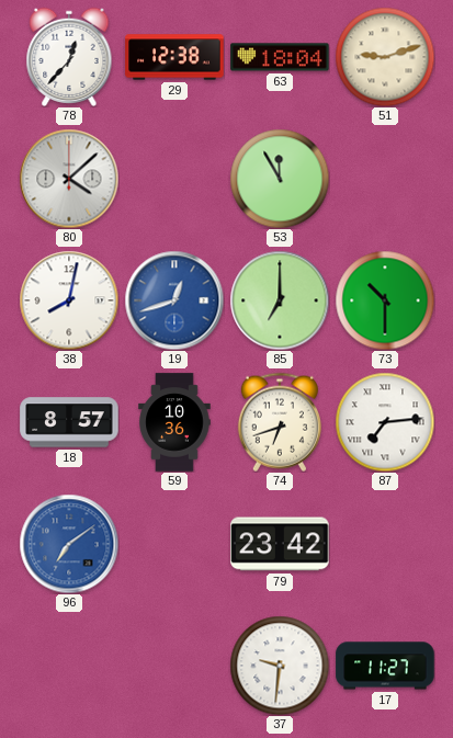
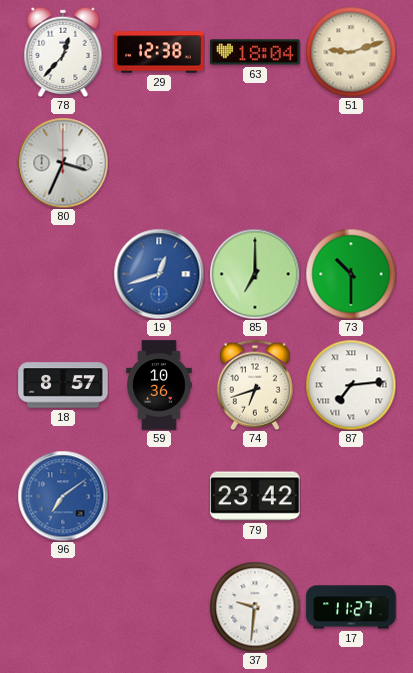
80: 4:08 -> 3:34 (63, 163)
53: 11:55 -> none (280, 179)
38: 8:02 -> none (69, 300)
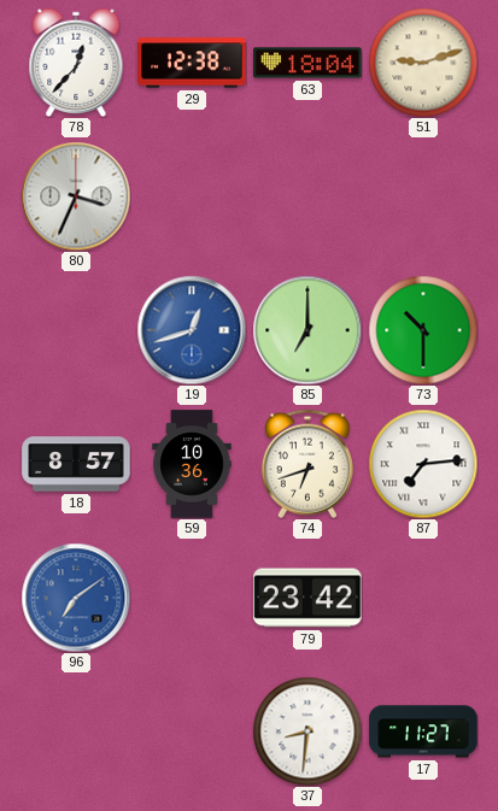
37: 9:31 -> 8:31 (307, 731)
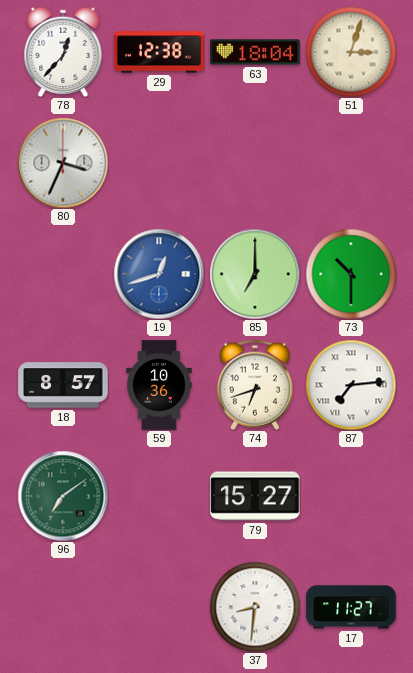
51: 9:12 -> 3:03 (351, 52)
96 dial: blue -> green (63, 496)
79: 23:42 -> 15:27 (255, 496)
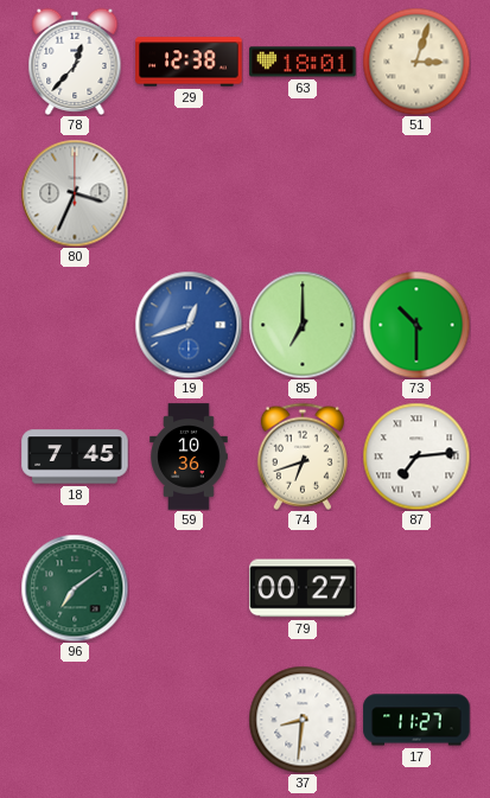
63: 18:04 -> 18:01 (303, 62)
18: 8:57 -> 7:45 (75, 457)
79: 15:27 -> 00:27 (303, 588)
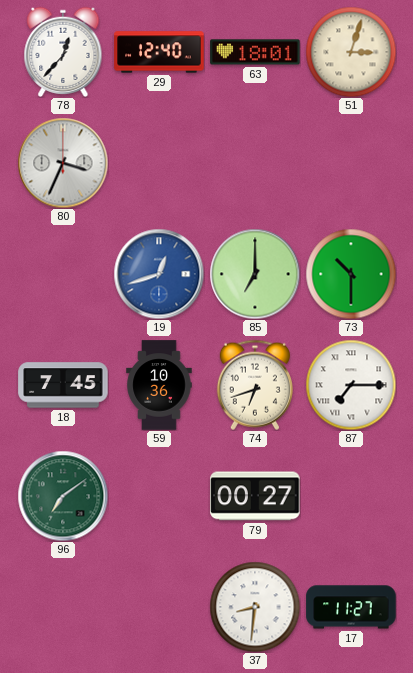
29: 12:38 -> 12:40 (159, 52)
87: 7:14 -> 7:15 (351, 385)
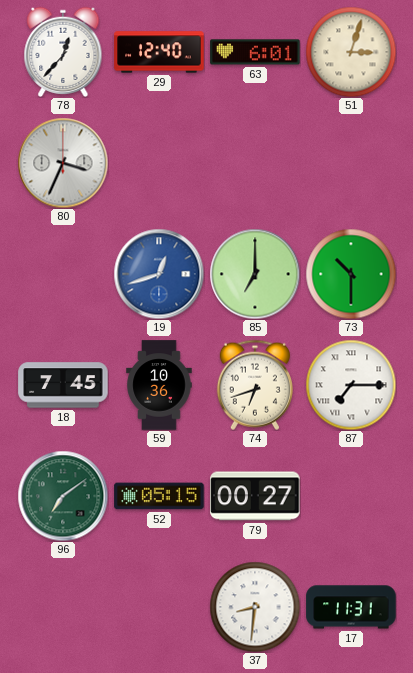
63: 18:01 -> 6:01 (255, 52)
52: none -> 05:15 (159, 496)
17: 11:27 -> 11:31 (351, 607)
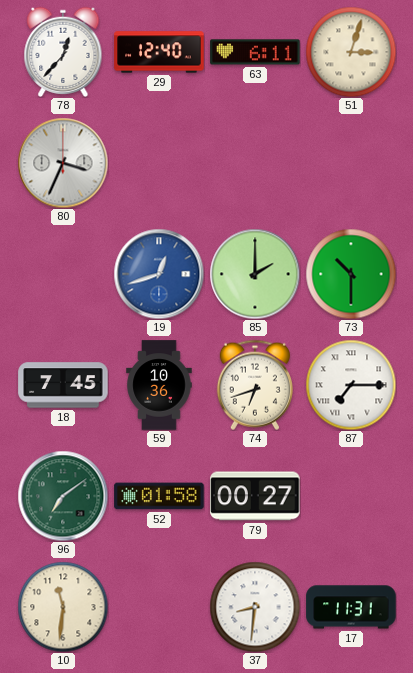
63: 6:01 -> 6:11 (255, 52)
85: 7:00 -> 2:00 (255, 274)
52: 05:15 -> 01:58 (159, 496)
10: none -> 11:31 (63, 607)
